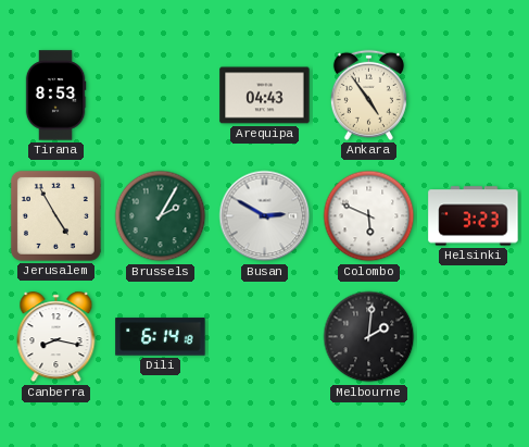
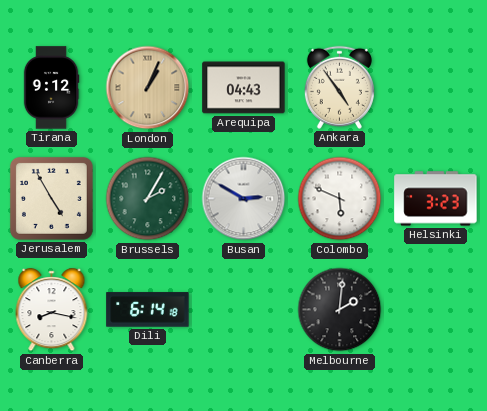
Tirana: 8:53 -> 9:12 (51, 88)
London: none -> 1:04 (148, 88)
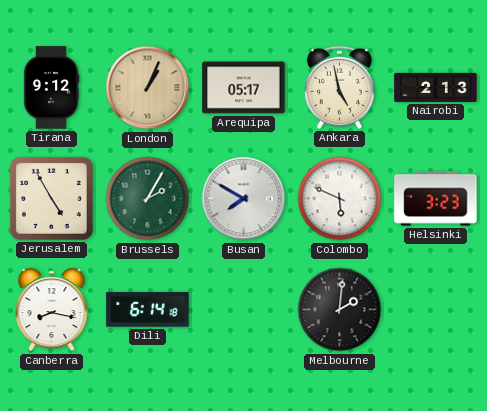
Arequipa: 04:43 -> 05:17 (244, 88)
Ankara: 4:54 -> 4:58 (339, 87)
Nairobi: none -> 2:13 (436, 87)
Busan: 2:50 -> 7:50 (244, 199)
